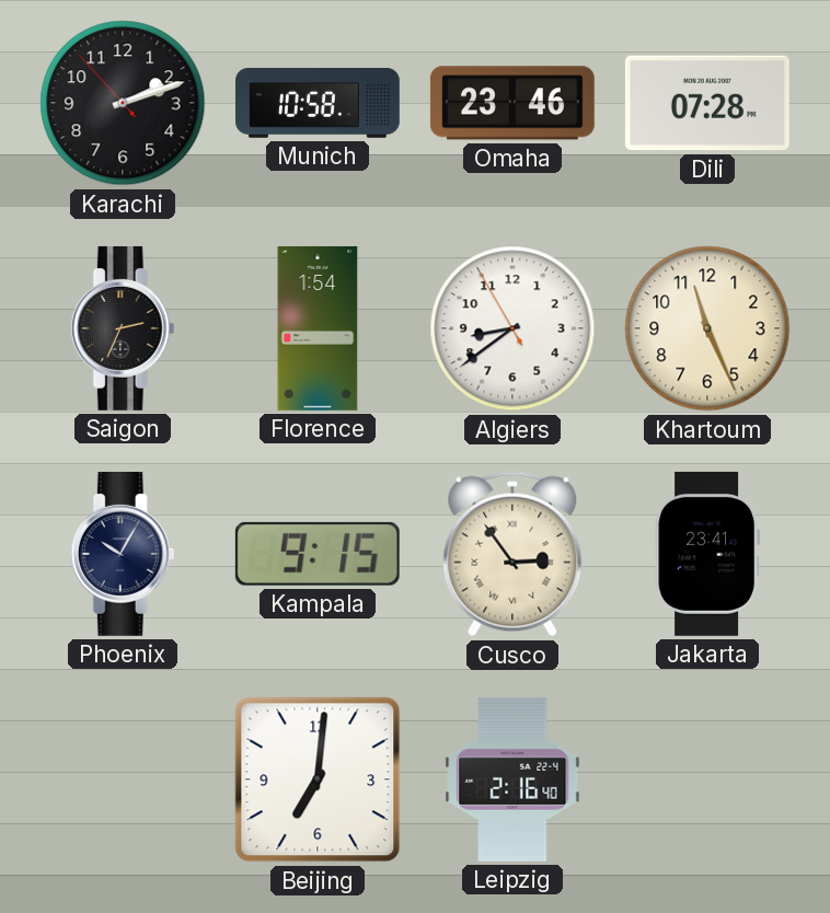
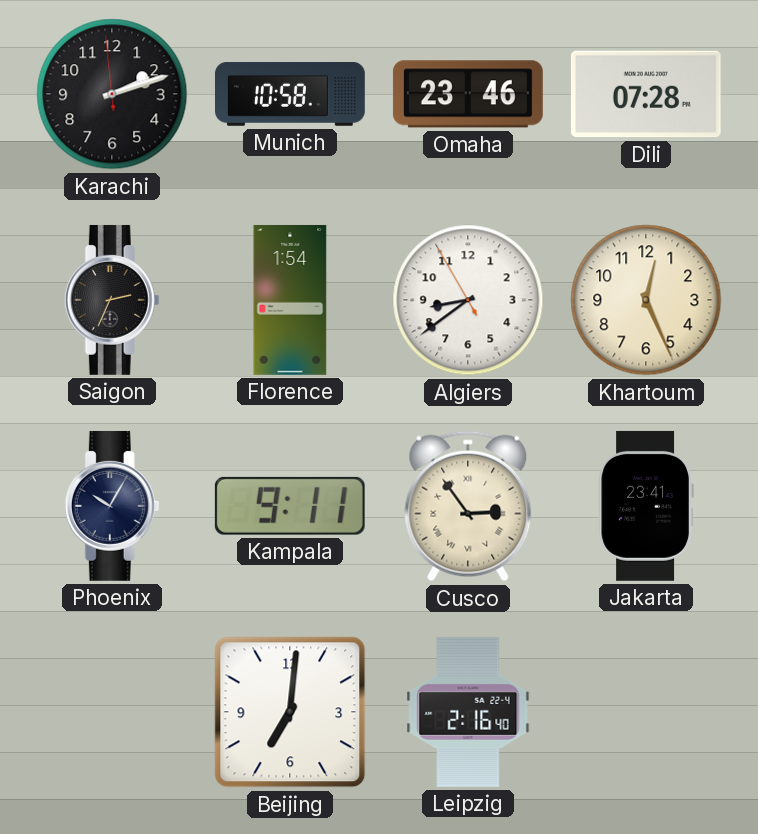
Karachi: 2:11:53 -> 2:11:59 (112, 94)
Khartoum: 11:26 -> 12:26 (646, 300)
Kampala: 9:15 -> 9:11 (290, 506)
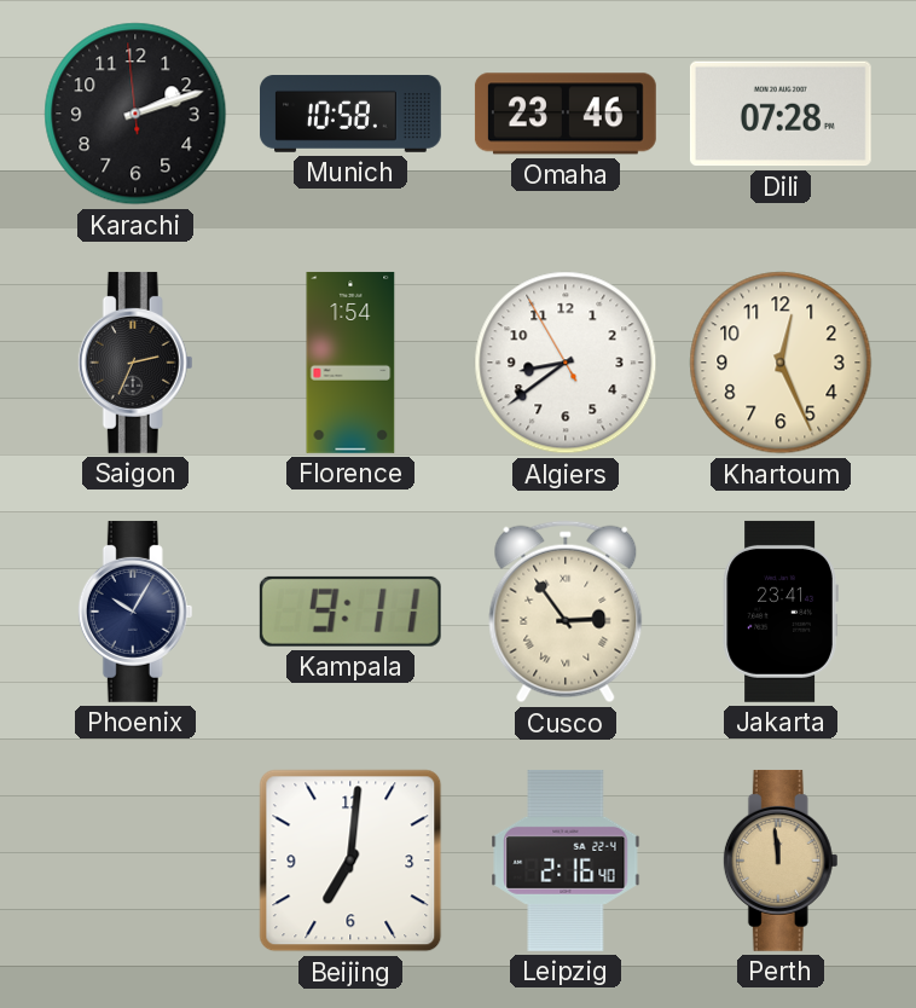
Perth: none -> 11:59 (781, 861)
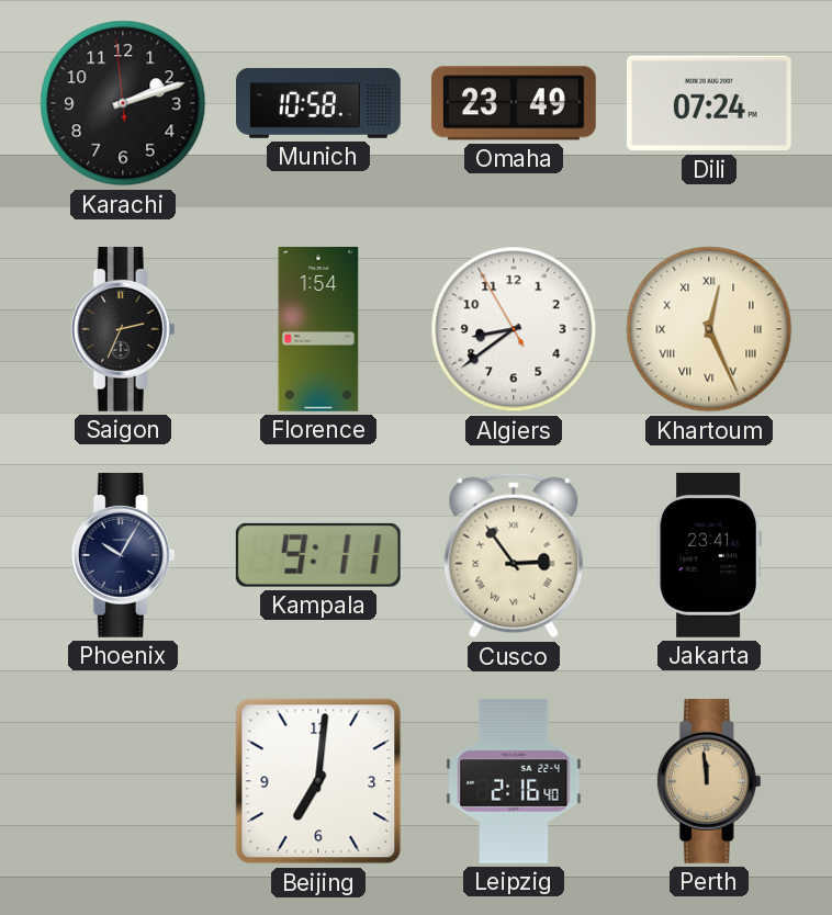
Omaha: 23:46 -> 23:49 (514, 103)
Dili: 07:28 -> 07:24 (709, 103)
Khartoum numerals: Arabic -> Roman (709, 329)
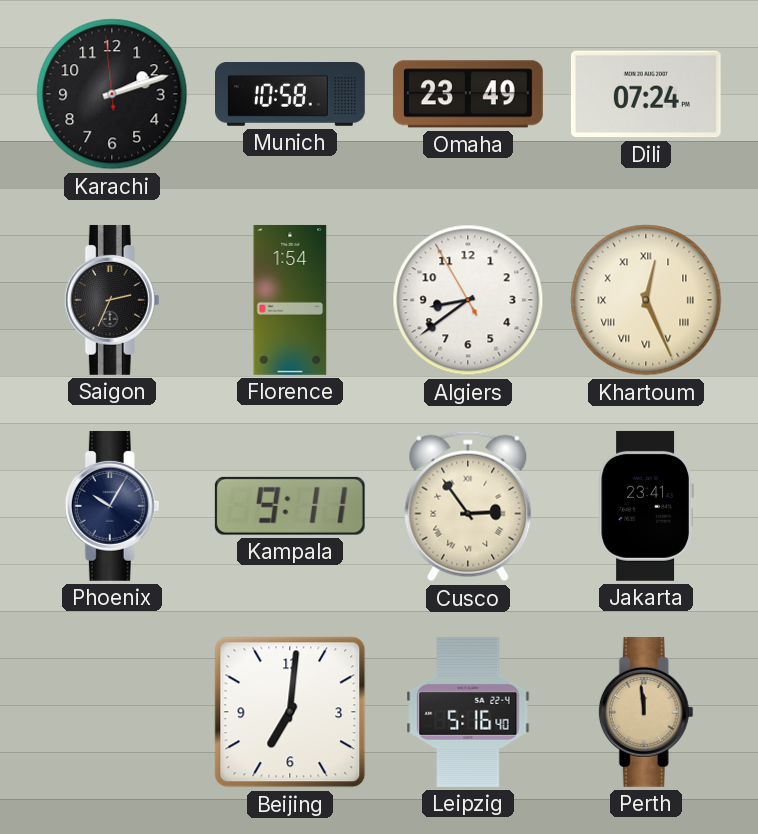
Leipzig: 2:16 -> 5:16 (468, 712)
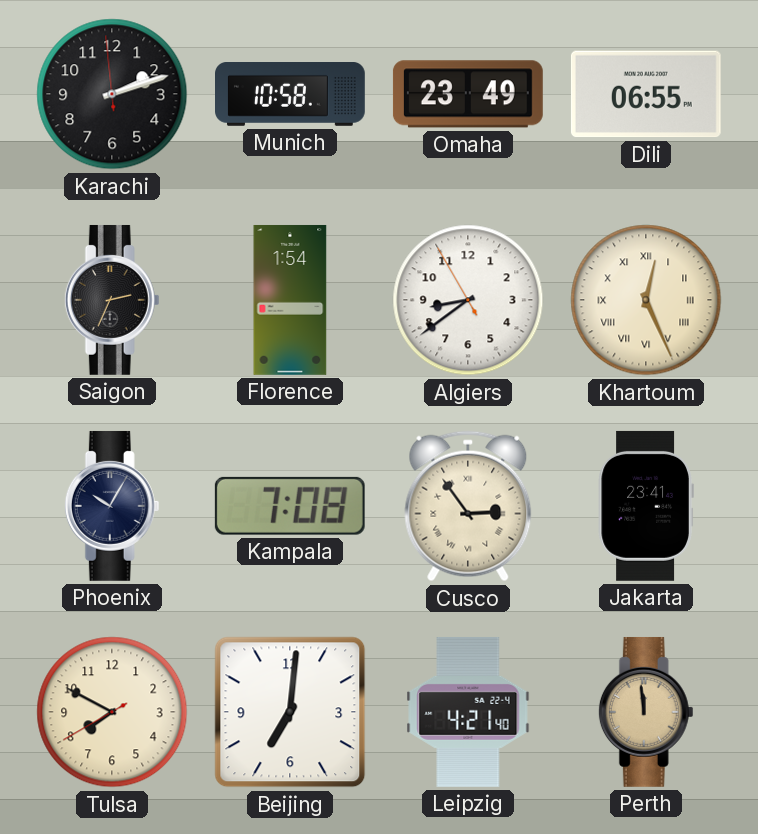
Dili: 07:24 -> 06:55 (646, 94)
Kampala: 9:11 -> 7:08 (290, 506)
Tulsa: none -> 7:49 (112, 712)
Leipzig: 5:16 -> 4:21 (468, 712)
